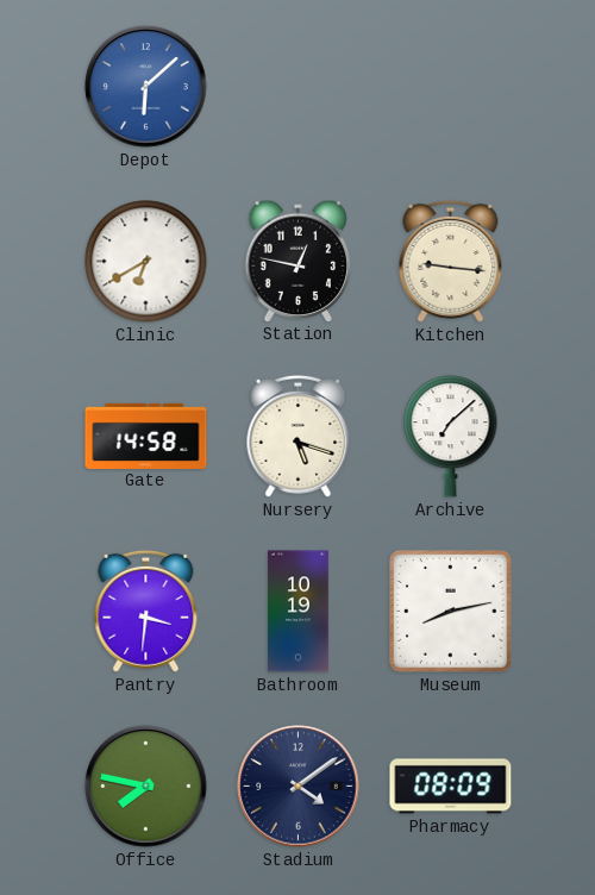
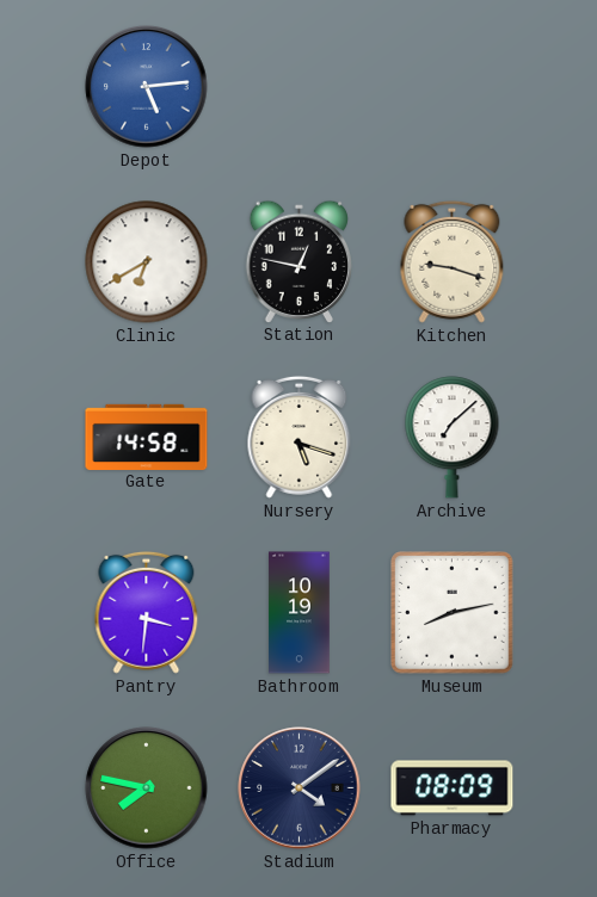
Depot: 6:08 -> 5:14 (147, 87)
Kitchen: 9:16 -> 9:18 (453, 261)
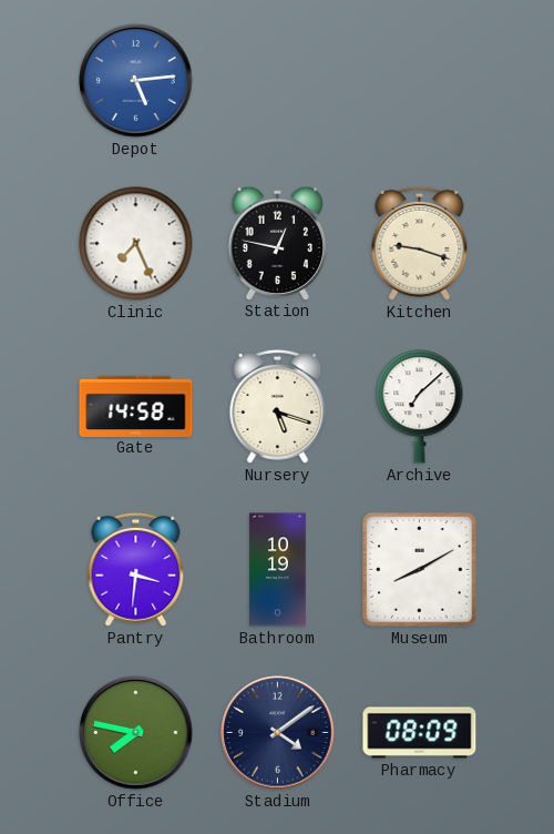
Clinic: 6:40 -> 7:26 (136, 244)
Museum: 8:13 -> 8:10 (420, 570)
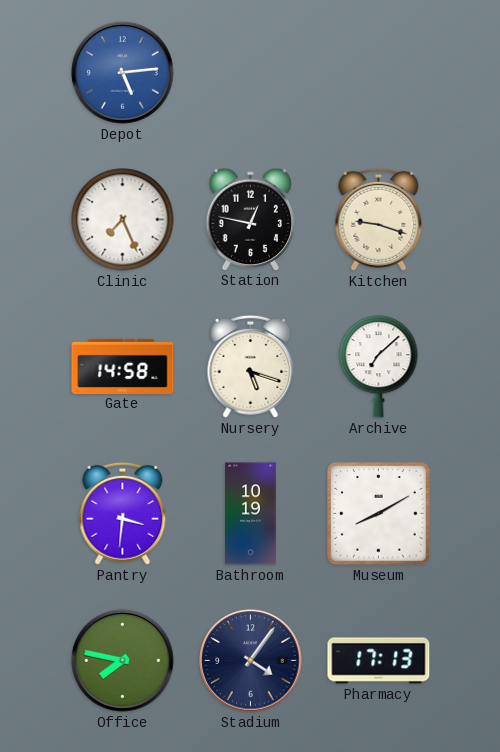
Stadium: 4:09 -> 4:06 (251, 661)
Pharmacy: 08:09 -> 17:13 (379, 661)
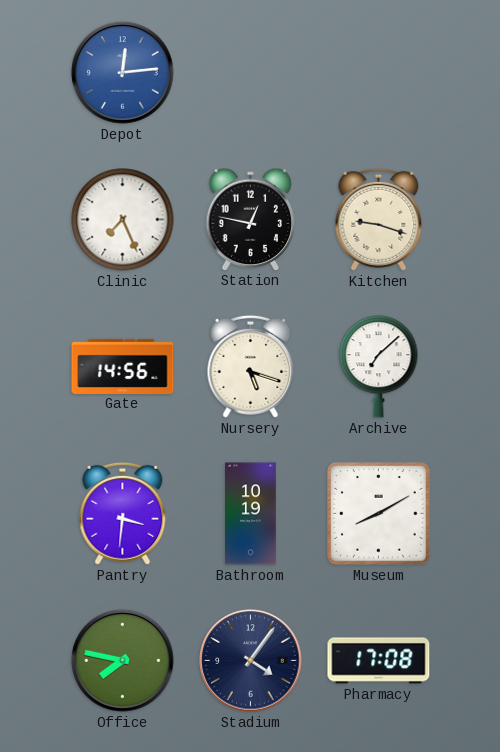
Depot: 5:14 -> 12:14 (123, 73)
Gate: 14:58 -> 14:56 (123, 366)
Pharmacy: 17:13 -> 17:08 (379, 661)
